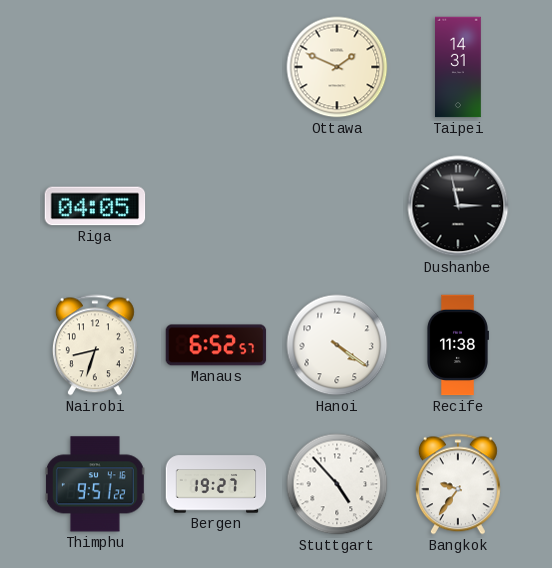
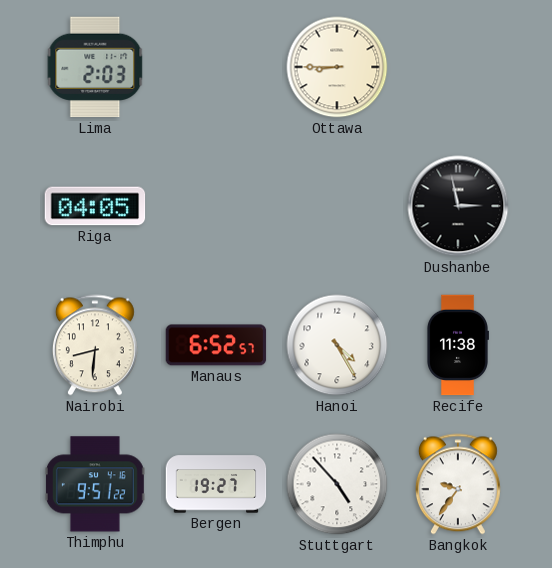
Lima: none -> 2:03 (95, 67)
Ottawa: 1:49 -> 8:45 (337, 67)
Taipei: 14:31 -> none (458, 67)
Nairobi: 8:33 -> 8:31 (95, 345)
Hanoi: 4:21 -> 4:25 (337, 345)
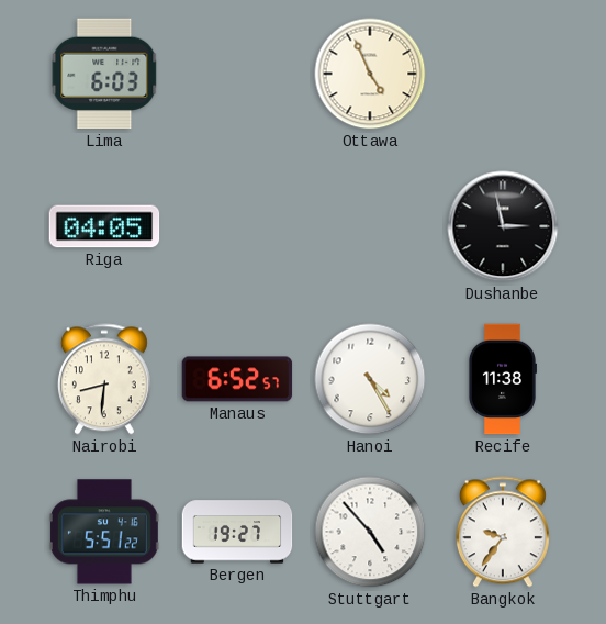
Lima: 2:03 -> 6:03 (104, 74)
Ottawa: 8:45 -> 4:56 (370, 74)
Thimphu: 9:51 -> 5:51 (104, 532)
